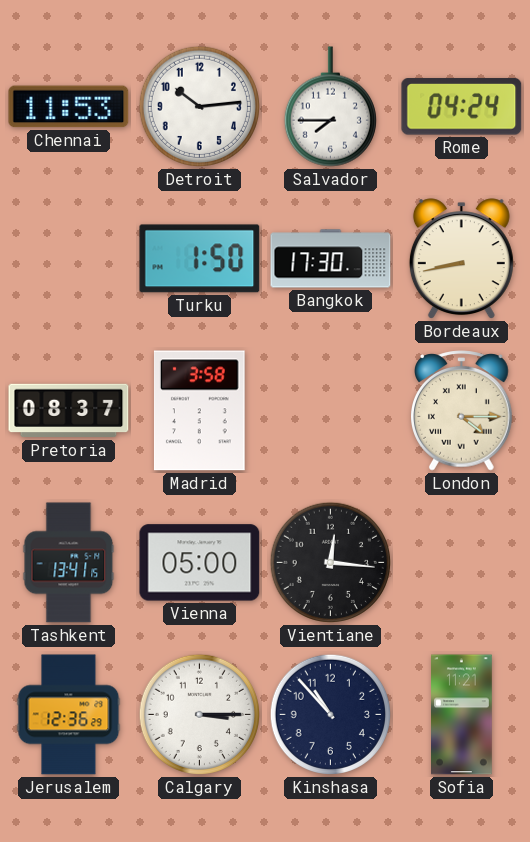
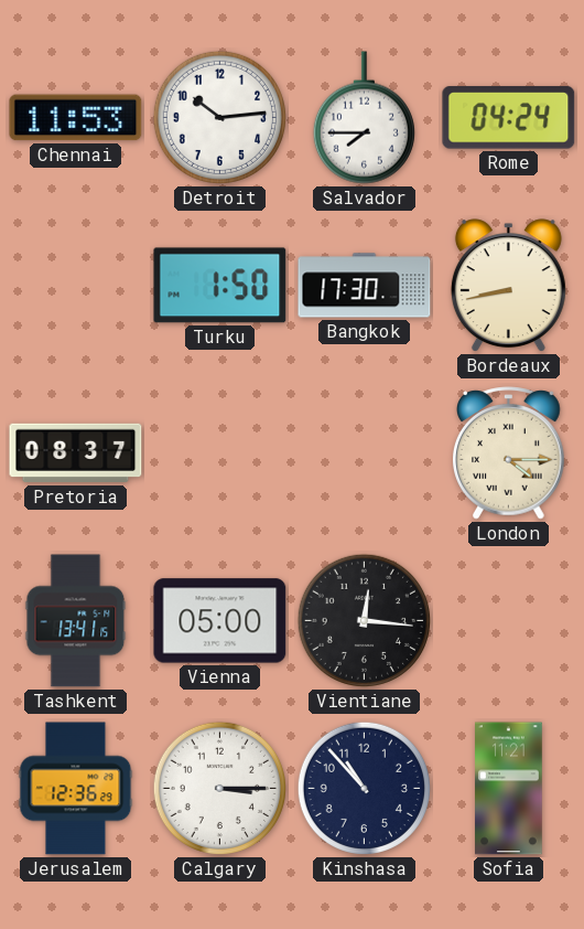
Madrid: 3:58 -> none (199, 411)
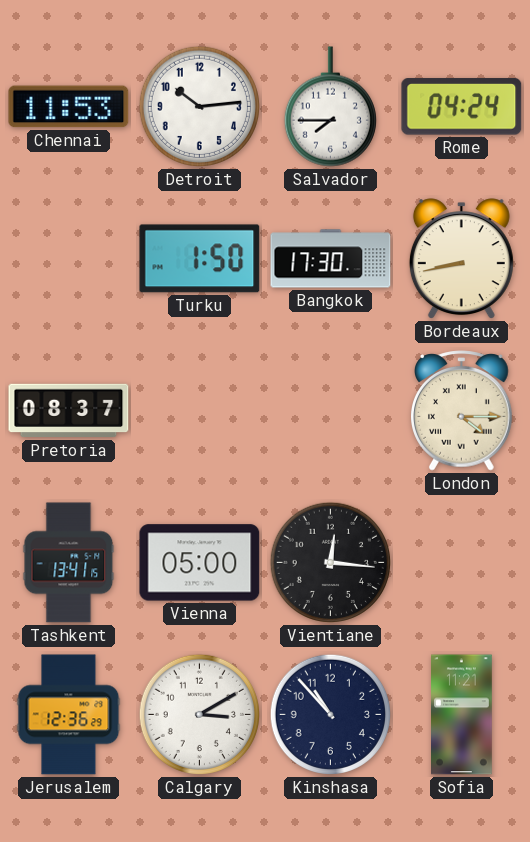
Calgary: 3:15 -> 3:10 (199, 714)
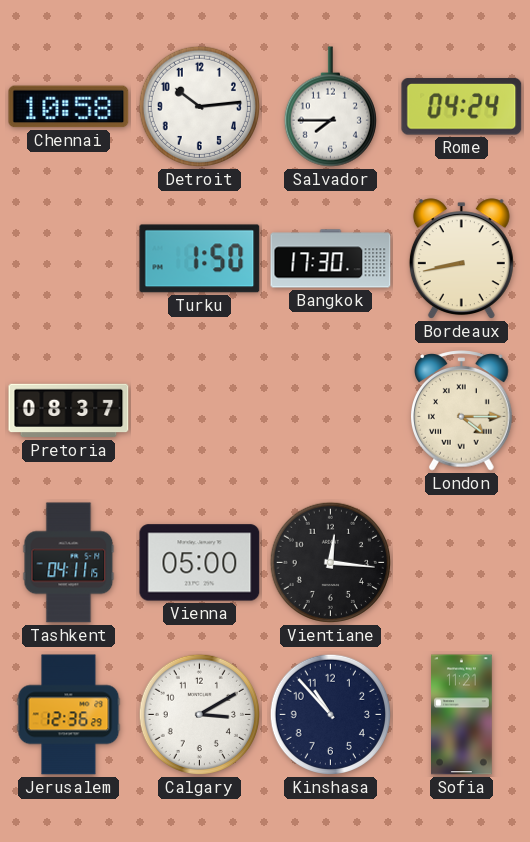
Chennai: 11:53 -> 10:58 (69, 107)
Tashkent: 13:41 -> 04:11 (69, 563)
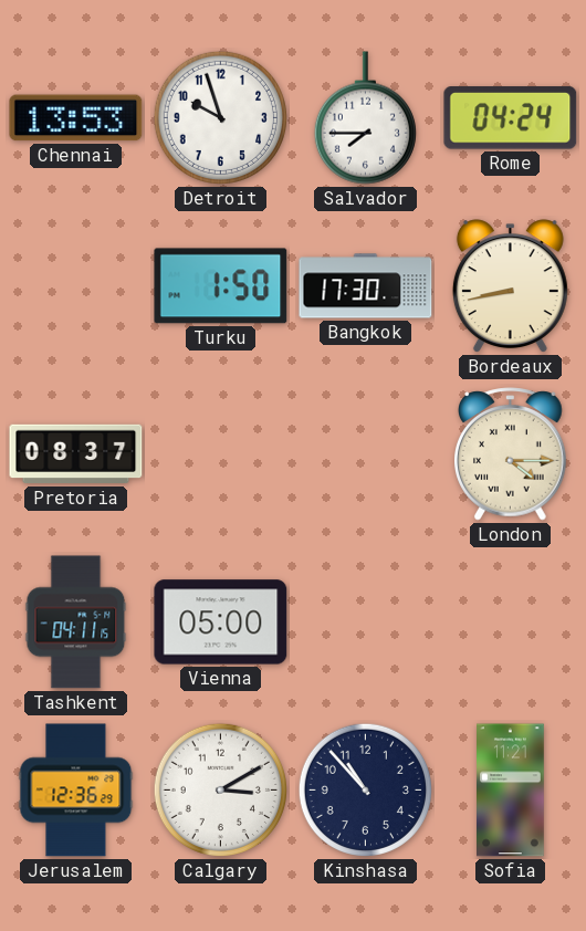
Chennai: 10:58 -> 13:53 (76, 118)
Detroit: 10:14 -> 9:57 (220, 117)
Vientiane: 12:16 -> none (330, 562)
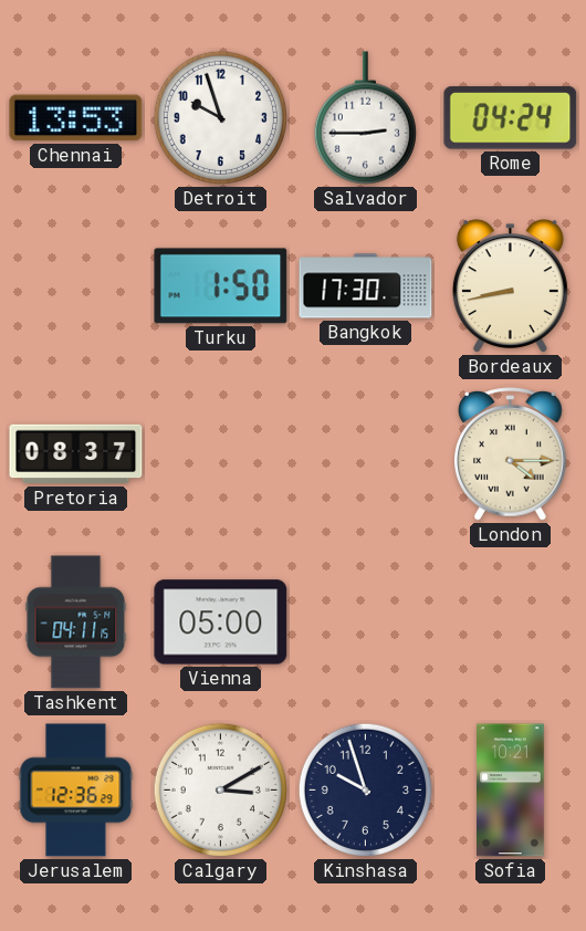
Salvador: 7:45 -> 2:45 (365, 118)
Kinshasa: 10:53 -> 9:57 (365, 789)
Sofia: 11:21 -> 10:21 (511, 791)
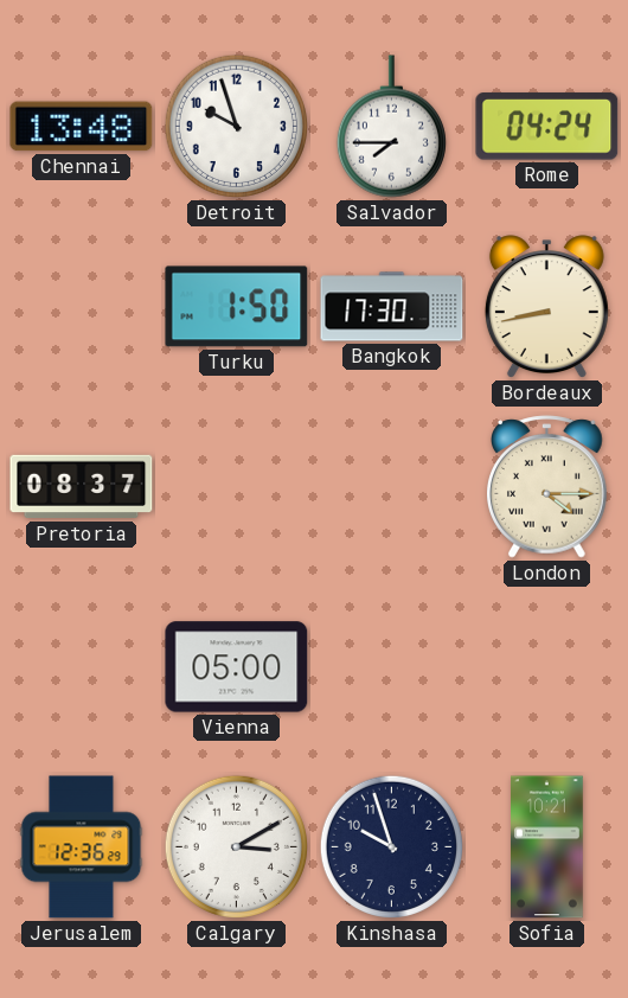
Chennai: 13:53 -> 13:48 (82, 127)
Salvador: 2:45 -> 7:45 (391, 127)
Tashkent: 04:11 -> none (76, 623)
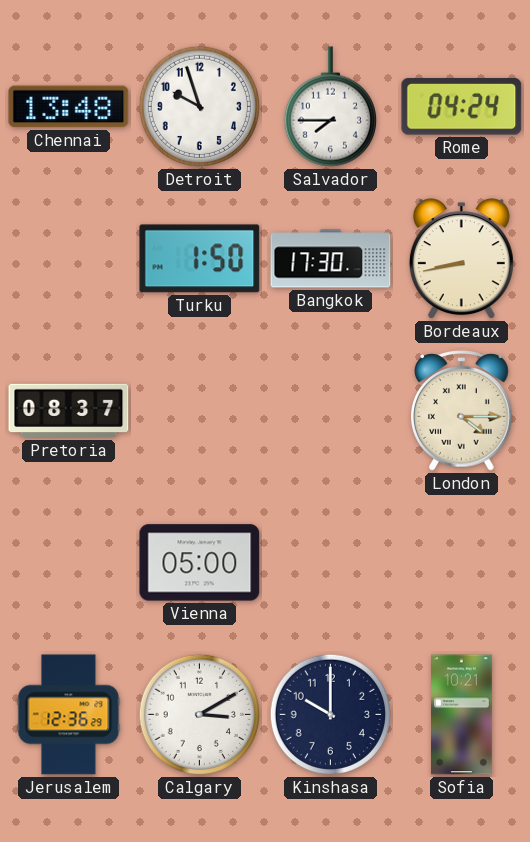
Kinshasa: 9:57 -> 10:00 (330, 714)
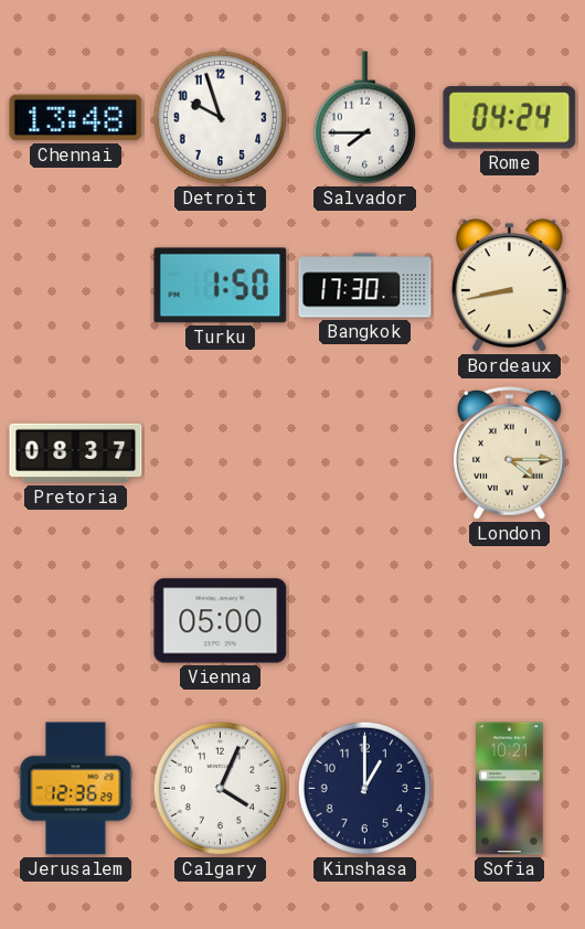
Calgary: 3:10 -> 4:04 (220, 788)
Kinshasa: 10:00 -> 1:00 (364, 788)
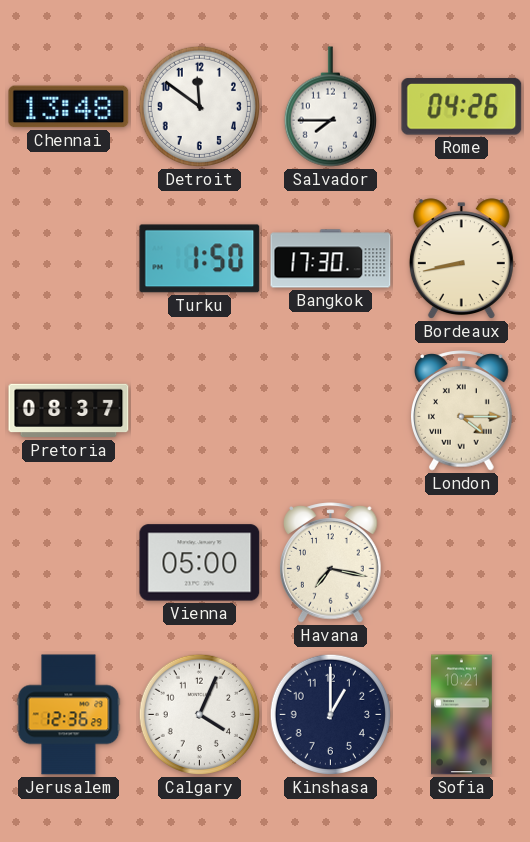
Detroit: 9:57 -> 11:51 (199, 106)
Rome: 04:24 -> 04:26 (462, 107)
Havana: none -> 7:17 (331, 563)
